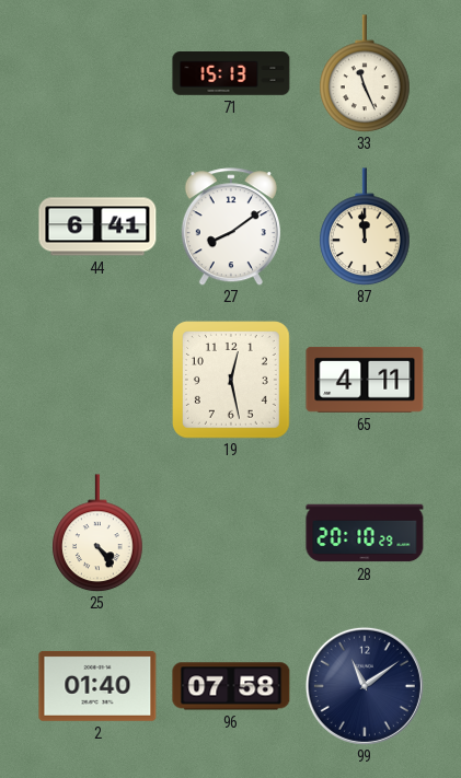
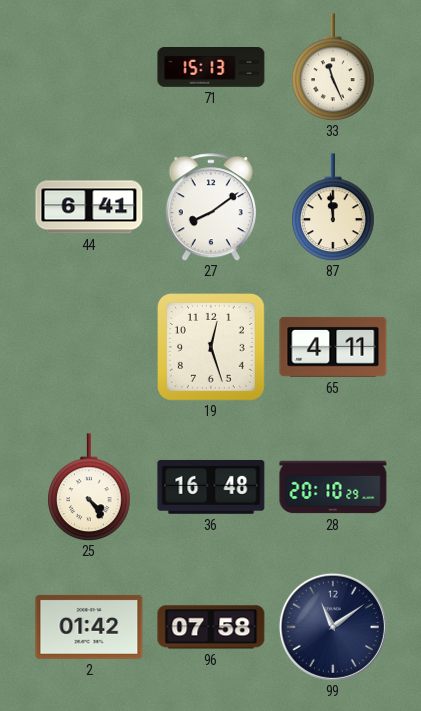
19: 12:28 -> 12:27 (212, 348)
36: none -> 16:48 (211, 487)
2: 01:40 -> 01:42 (89, 627)
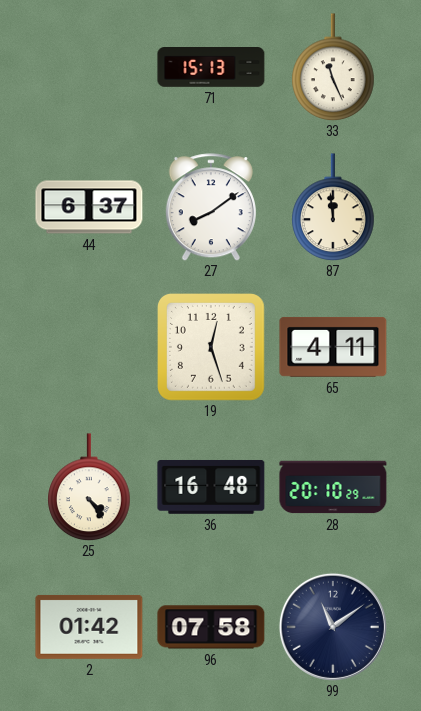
44: 6:41 -> 6:37 (89, 207)
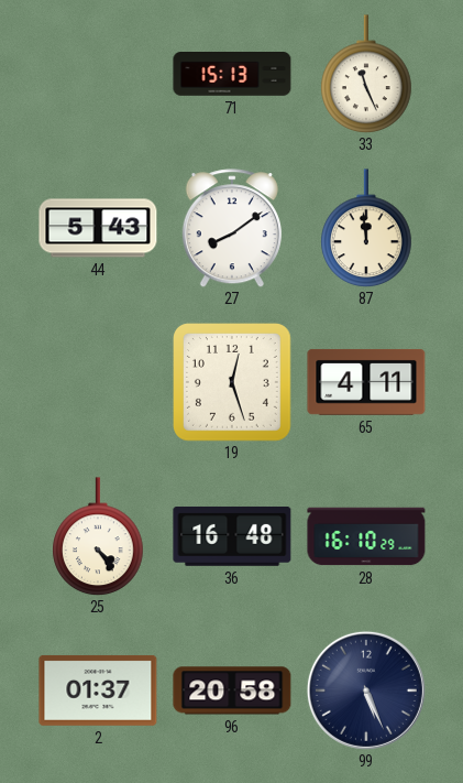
44: 6:37 -> 5:43 (98, 228)
28: 20:10 -> 16:10 (366, 536)
2: 01:42 -> 01:37 (98, 690)
96: 07:58 -> 20:58 (232, 690)
99: 11:09 -> 5:26 (366, 690)
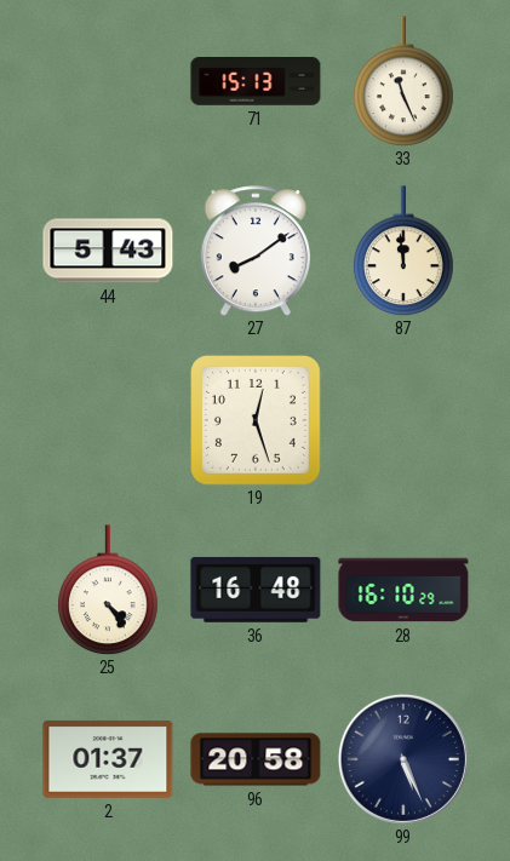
65: 4:11 -> none (366, 382)
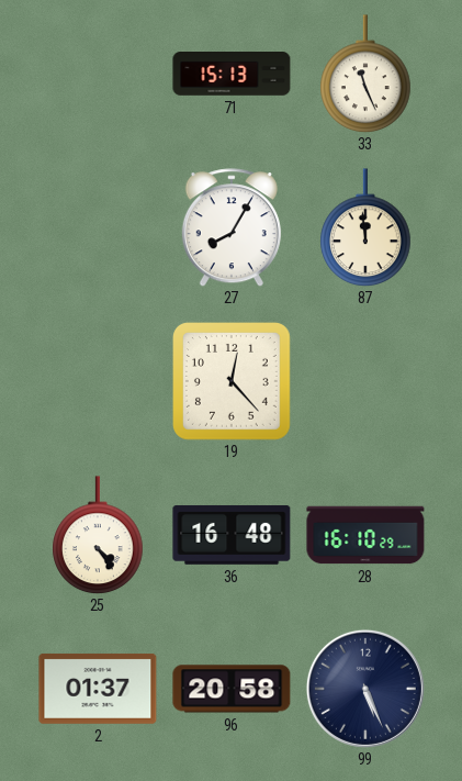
44: 5:43 -> none (108, 251)
27: 8:09 -> 8:05 (232, 227)
19: 12:27 -> 12:23 (233, 382)
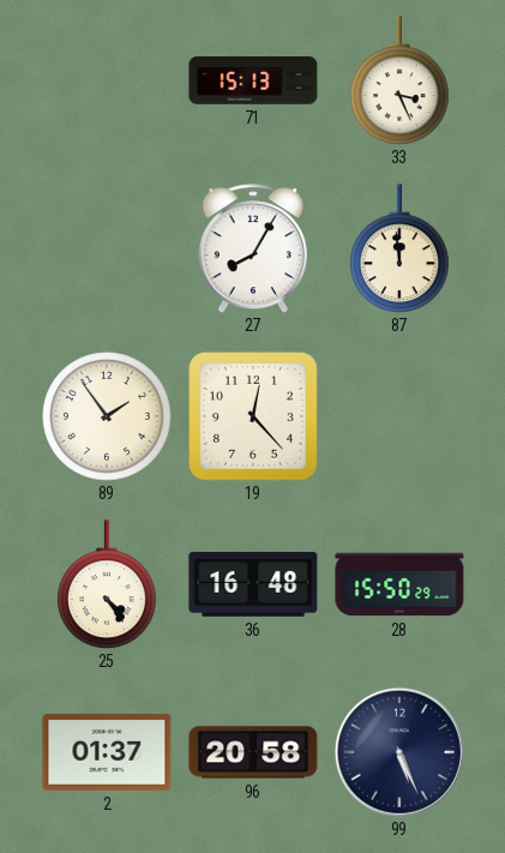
33: 11:26 -> 3:26 (399, 80)
89: none -> 1:54 (107, 416)
28: 16:10 -> 15:50 (399, 584)
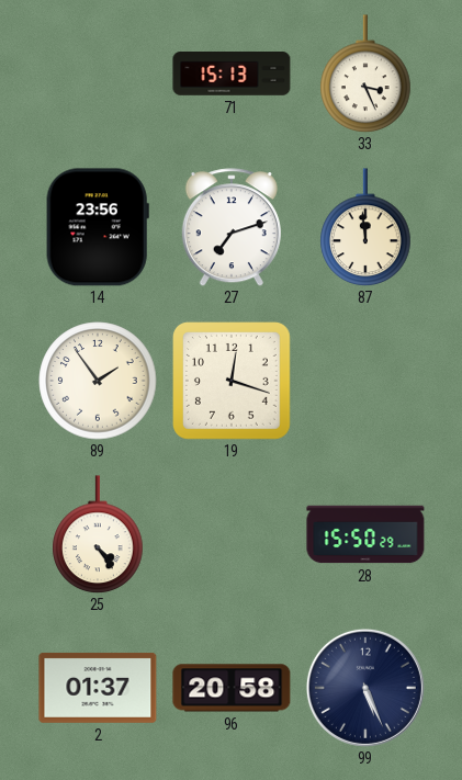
14: none -> 23:56 (98, 227)
27: 8:05 -> 7:12 (232, 227)
19: 12:23 -> 12:18 (233, 382)
36: 16:48 -> none (253, 584)
